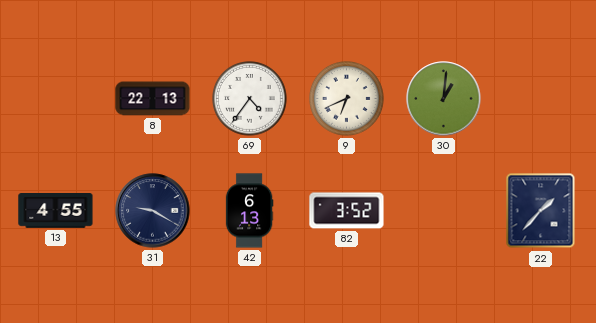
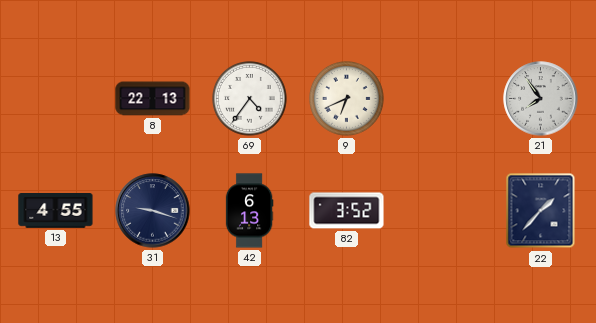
30: 1:01 -> none (444, 99)
21: none -> 7:54 (541, 99)
31: 9:20 -> 9:18 (153, 211)
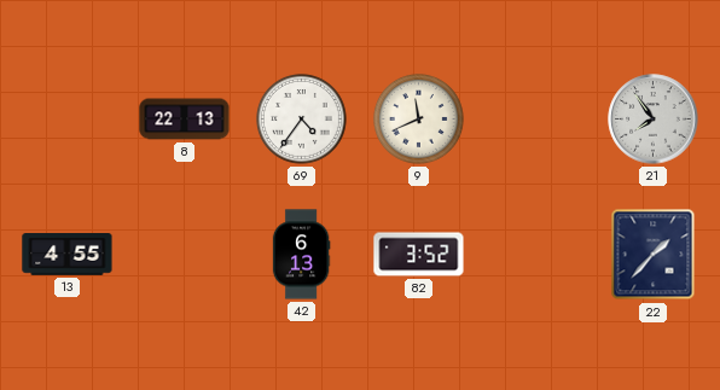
9: 6:41 -> 11:41 (419, 120)
31: 9:18 -> none (153, 211)
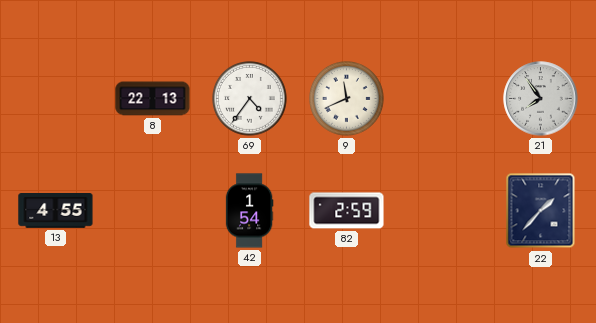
42: 6:13 -> 1:54 (249, 211)
82: 3:52 -> 2:59 (347, 211)
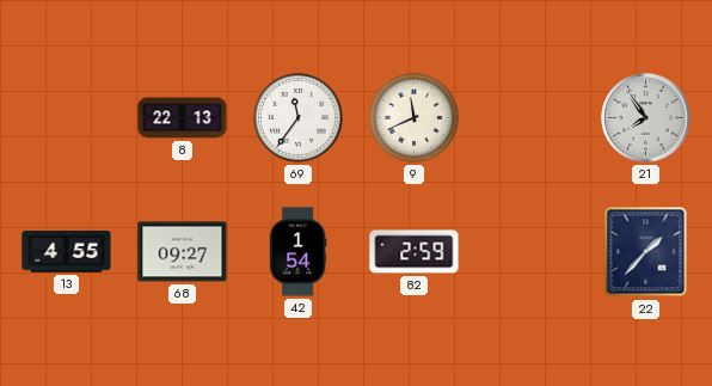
69: 4:36 -> 11:36 (299, 118)
68: none -> 09:27 (183, 252)
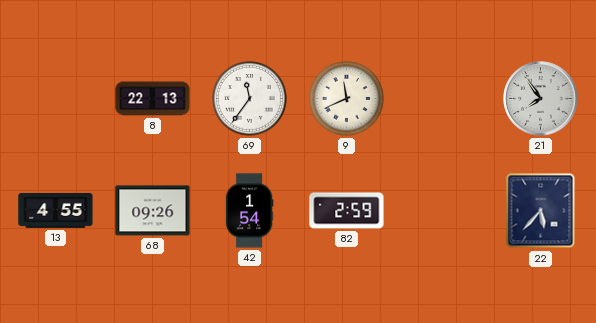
68: 09:27 -> 09:26 (153, 211)
22: 1:37 -> 5:37 (541, 211)
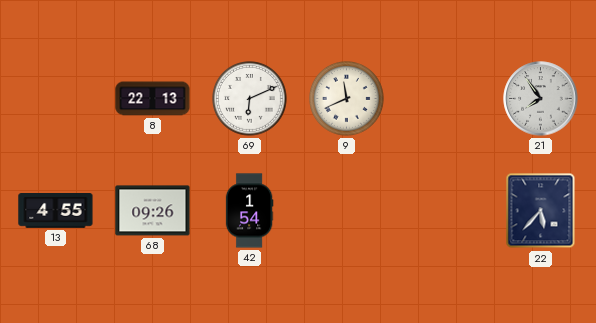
69: 11:36 -> 6:11 (250, 99)
82: 2:59 -> none (347, 211)
